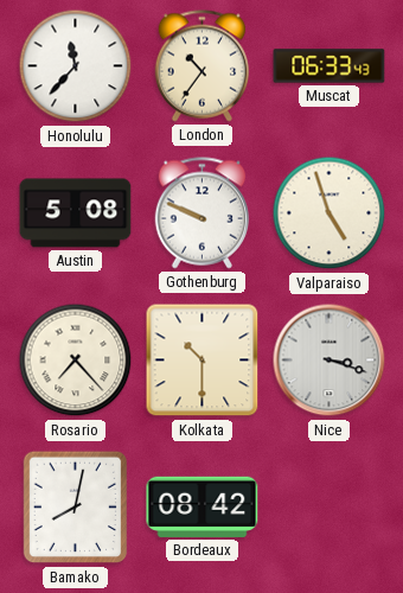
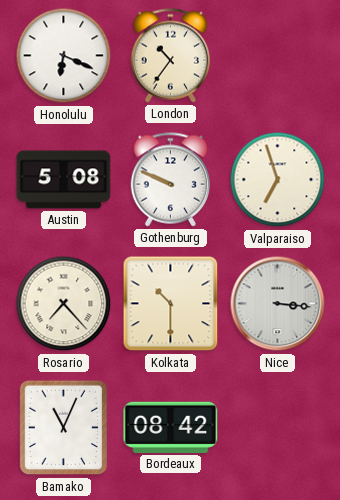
Honolulu: 11:37 -> 6:19 (64, 56)
Muscat: 06:33 -> none (330, 66)
Valparaiso: 4:57 -> 6:57 (278, 180)
Nice: 3:18 -> 3:16 (278, 304)
Bamako: 8:02 -> 11:04 (64, 428)
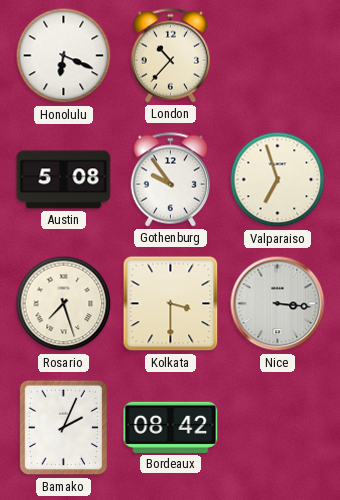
London: 10:36 -> 10:37 (170, 56)
Gothenburg: 9:49 -> 9:54 (170, 180)
Rosario: 7:23 -> 7:27 (64, 304)
Kolkata: 10:30 -> 3:30 (171, 304)
Bamako: 11:04 -> 2:04 (64, 428)
